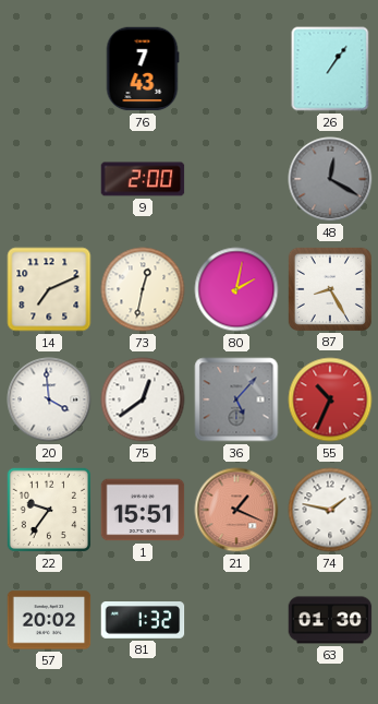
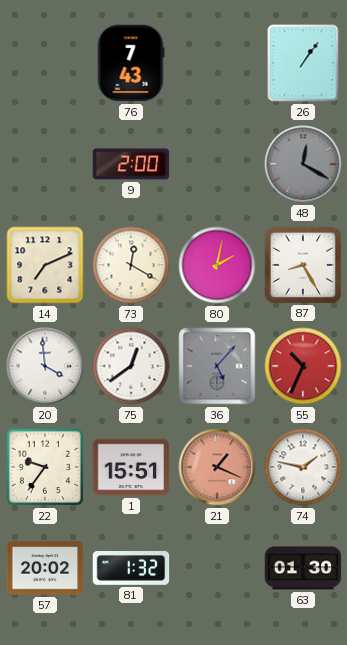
73: 12:32 -> 12:20 (131, 265)
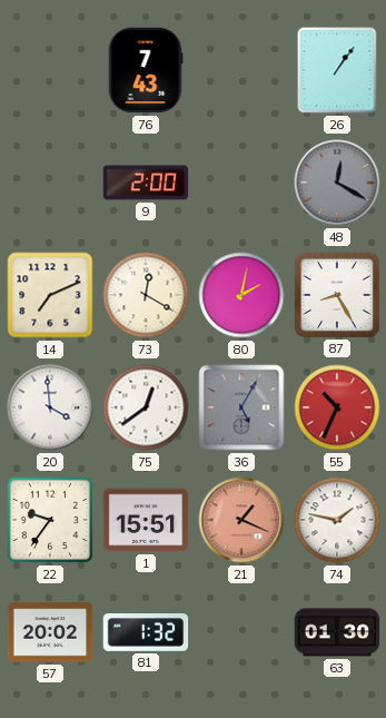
36: 5:07 -> 5:05 (241, 407)
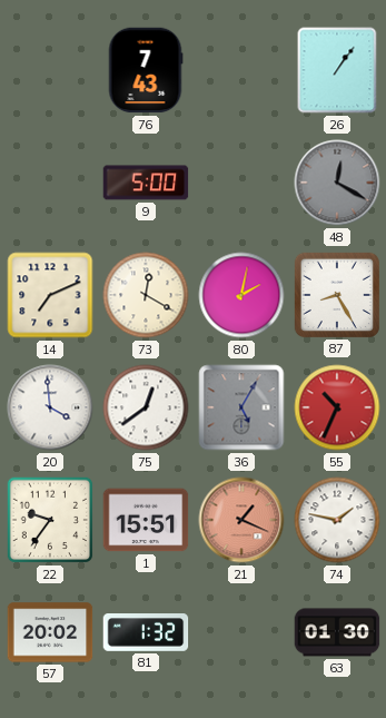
9: 2:00 -> 5:00 (146, 183)
